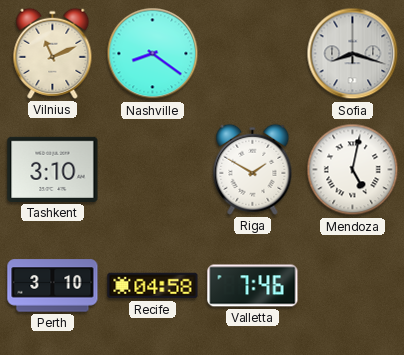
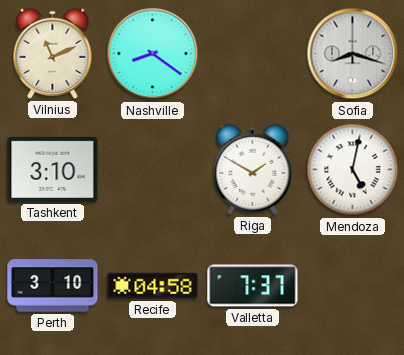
Valletta: 7:46 -> 7:37 (253, 286)
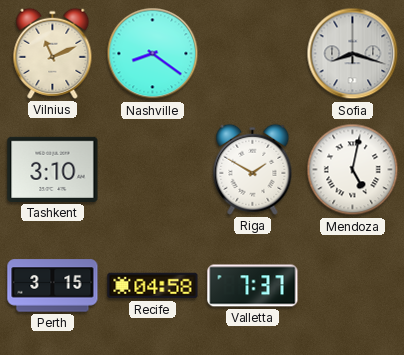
Perth: 3:10 -> 3:15 (53, 286)
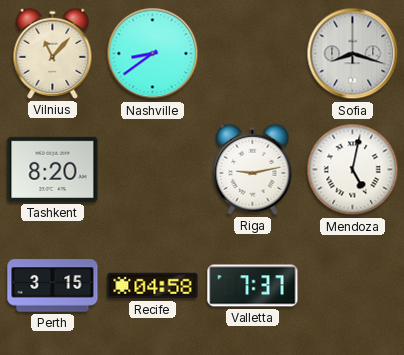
Vilnius: 11:11 -> 11:07 (53, 53)
Nashville: 8:21 -> 8:39 (153, 54)
Tashkent: 3:10 -> 8:20 (53, 169)
Riga: 1:50 -> 9:13 (253, 169)
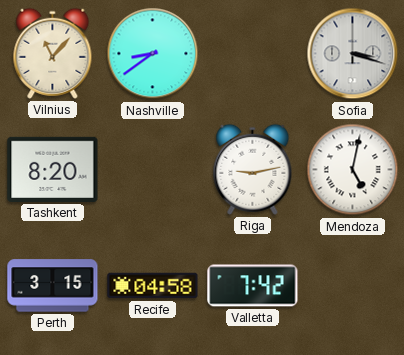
Sofia: 8:18 -> 3:18 (353, 54)
Valletta: 7:37 -> 7:42 (253, 286)
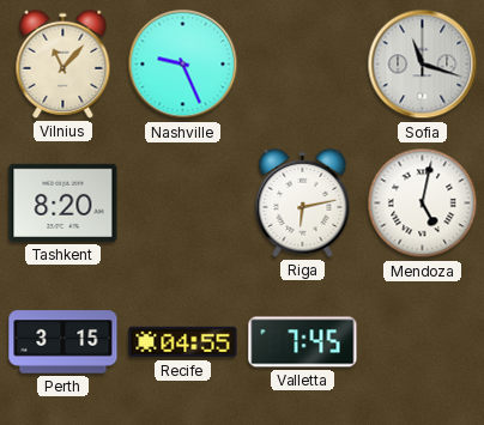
Nashville: 8:39 -> 9:26 (183, 65)
Sofia: 3:18 -> 11:18 (423, 65)
Riga: 9:13 -> 6:13 (303, 202)
Recife: 04:58 -> 04:55 (183, 342)
Valletta: 7:42 -> 7:45 (303, 342)
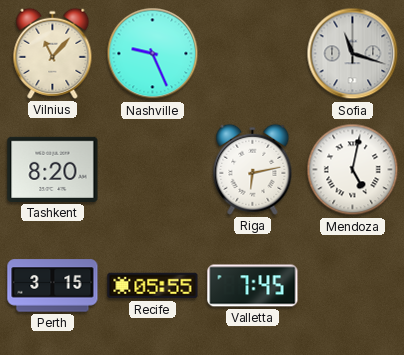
Recife: 04:55 -> 05:55 (153, 286)
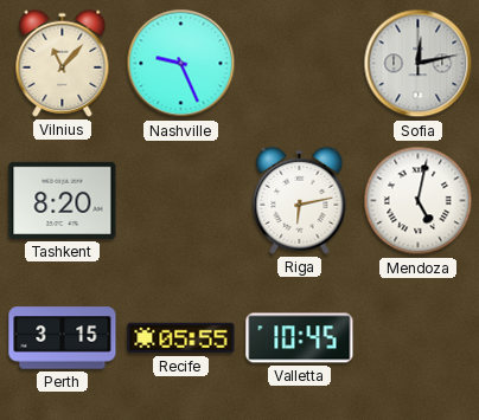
Sofia: 11:18 -> 12:13 (419, 64)
Valletta: 7:45 -> 10:45 (300, 338)
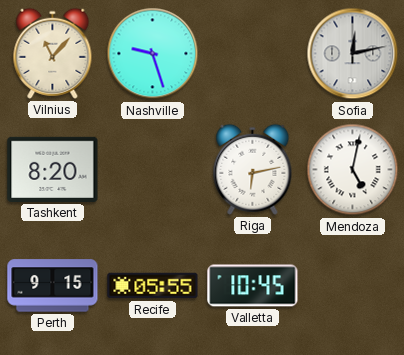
Nashville: 9:26 -> 9:27 (153, 54)
Perth: 3:15 -> 9:15 (53, 286)
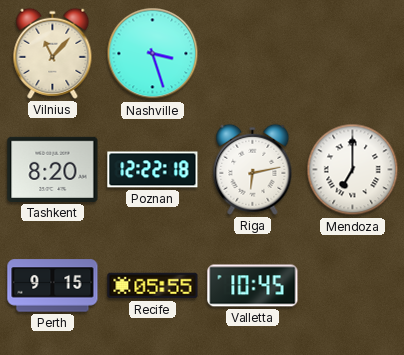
Nashville: 9:27 -> 3:27 (153, 54)
Sofia: 12:13 -> none (353, 54)
Poznan: none -> 12:22 (153, 170)
Mendoza: 5:02 -> 7:00 (353, 170)
